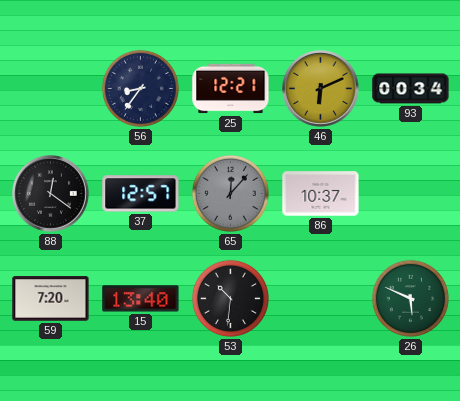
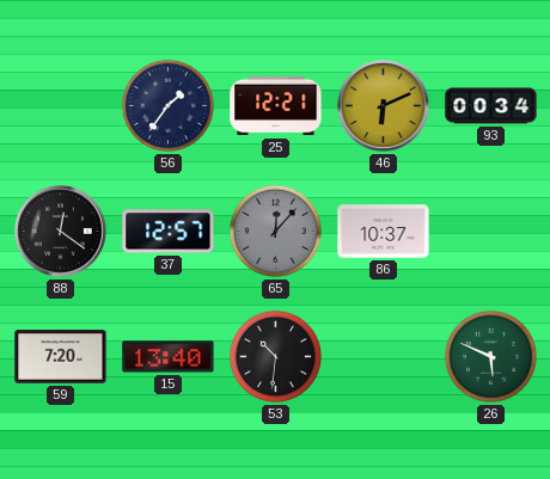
56: 8:36 -> 1:36 (167, 105)
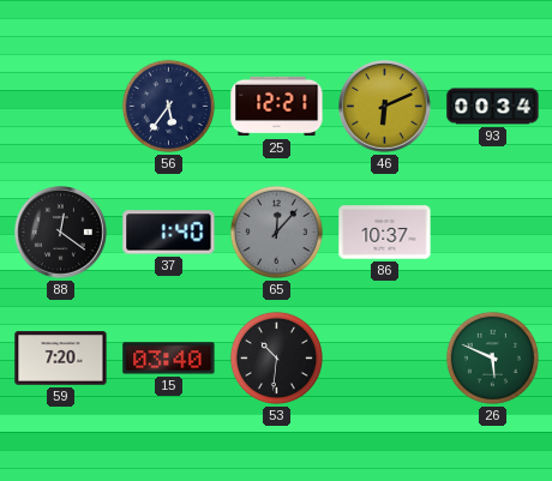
56: 1:36 -> 5:36 (168, 106)
37: 12:57 -> 1:40 (169, 233)
15: 13:40 -> 03:40 (169, 359)
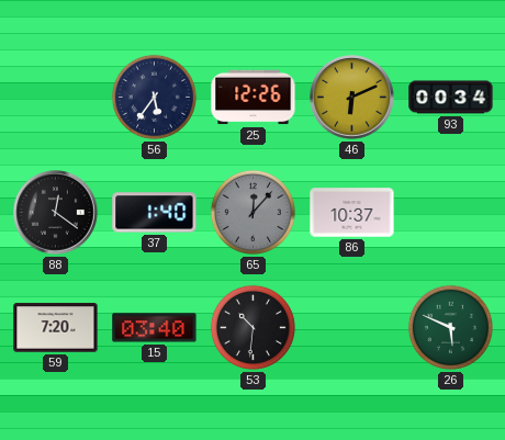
25: 12:21 -> 12:26 (254, 98)
